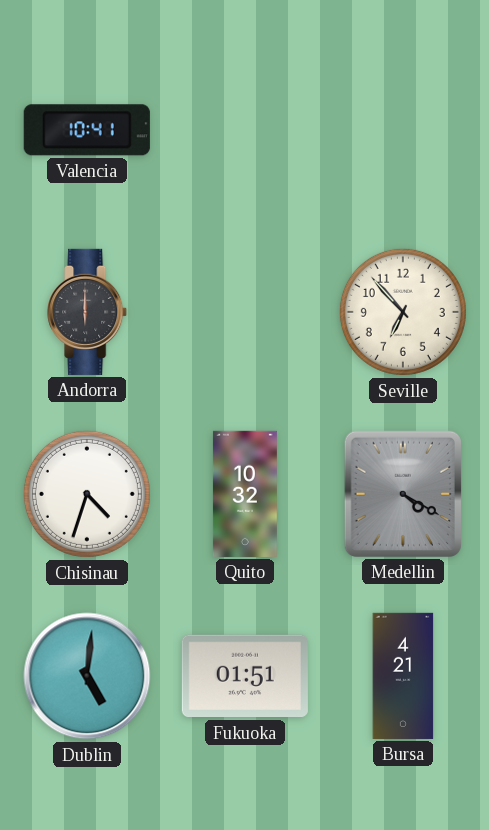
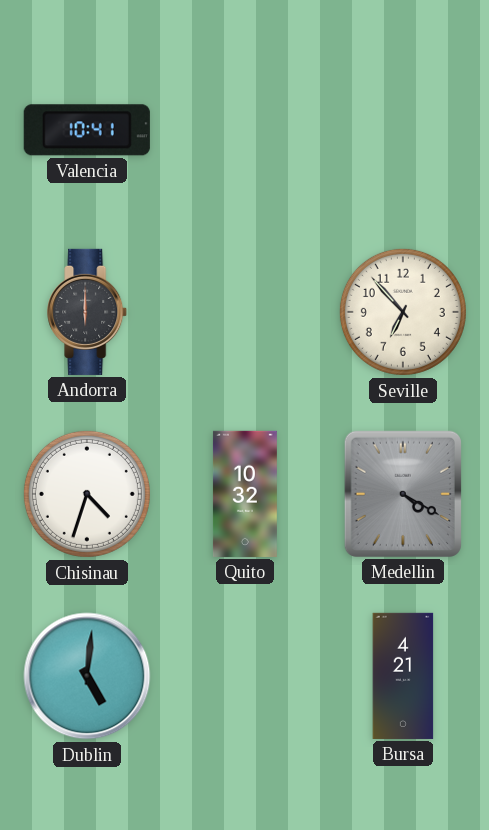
Fukuoka: 01:51 -> none (245, 676)
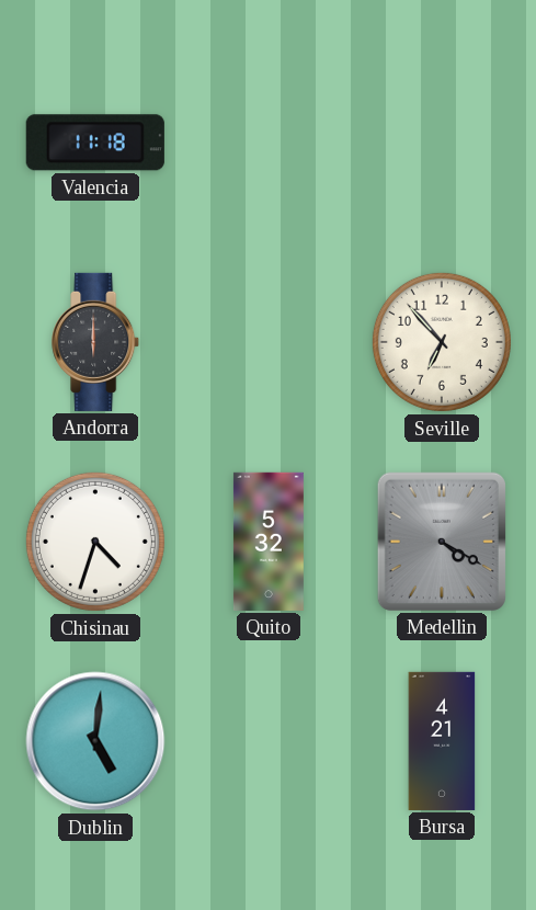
Valencia: 10:41 -> 11:18 (95, 143)
Quito: 10:32 -> 5:32 (269, 542)
